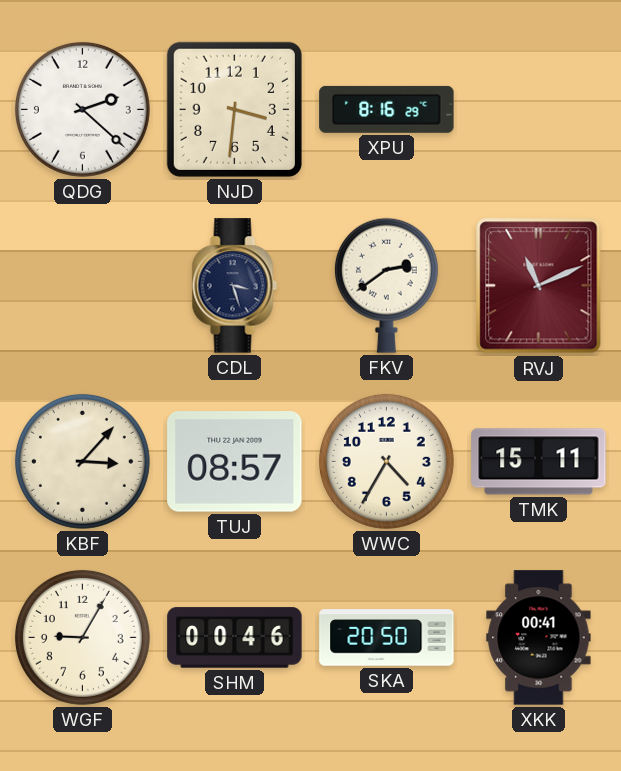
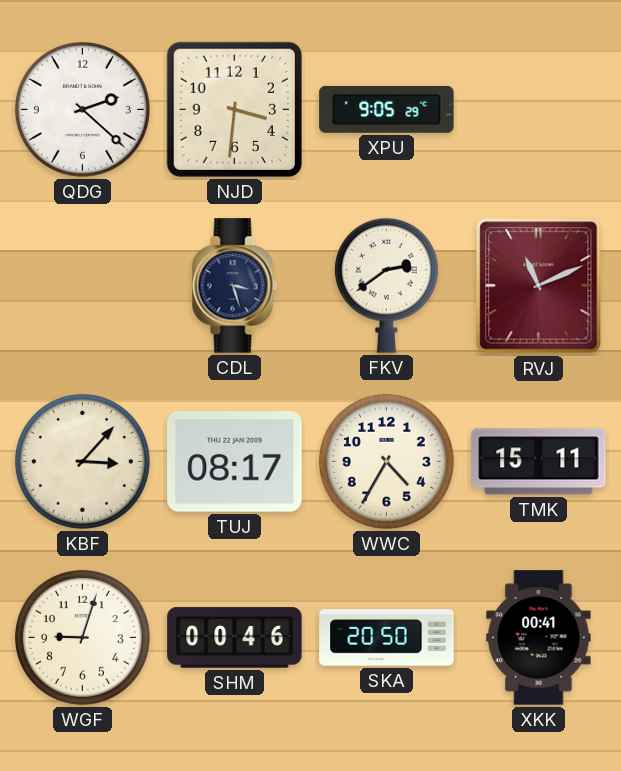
XPU: 8:16 -> 9:05 (387, 109)
TUJ: 08:57 -> 08:17 (235, 462)
WGF: 9:05 -> 9:03 (82, 637)
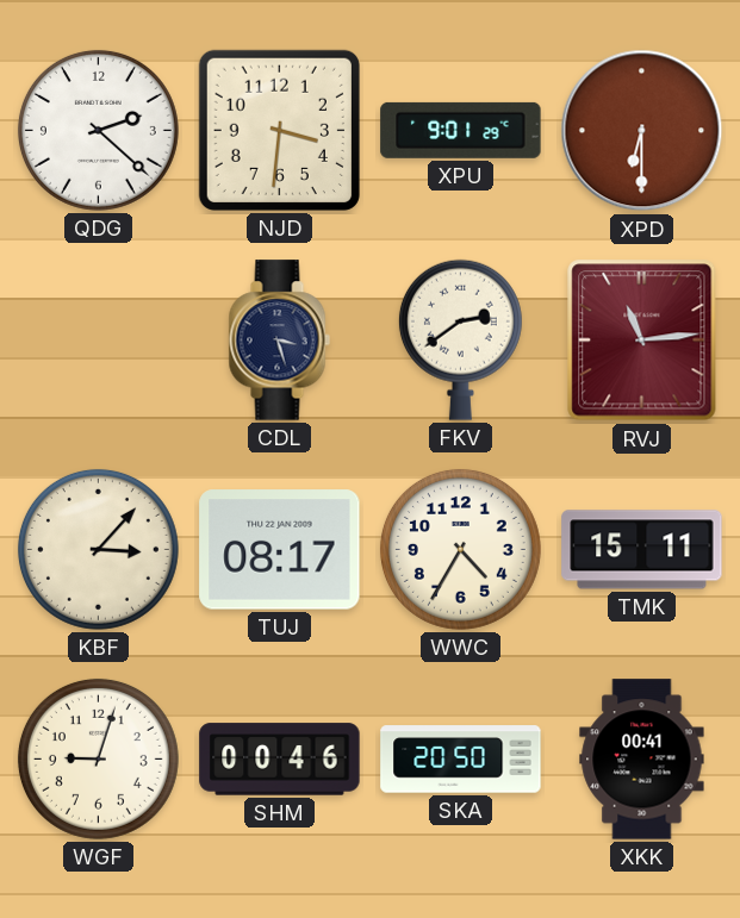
XPU: 9:05 -> 9:01 (461, 130)
XPD: none -> 6:30 (642, 131)
RVJ: 11:11 -> 11:14 (642, 341)
